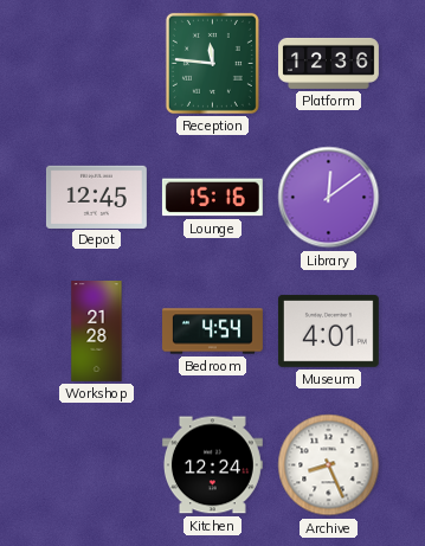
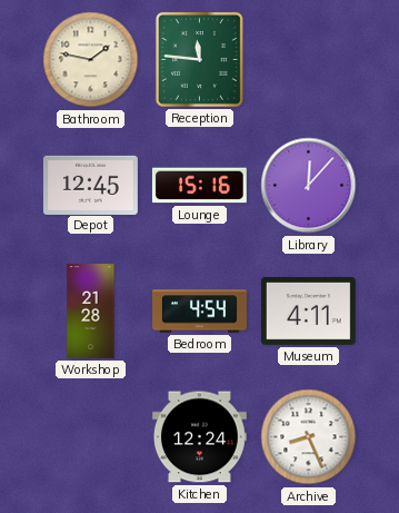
Bathroom: none -> 1:47 (91, 60)
Platform: 12:36 -> none (329, 63)
Library: 12:09 -> 12:07 (309, 186)
Museum: 4:01 -> 4:11 (308, 310)
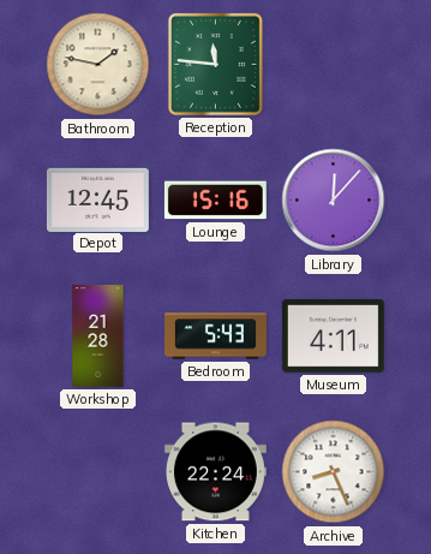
Bedroom: 4:54 -> 5:43 (216, 336)
Kitchen: 12:24 -> 22:24 (215, 472)
